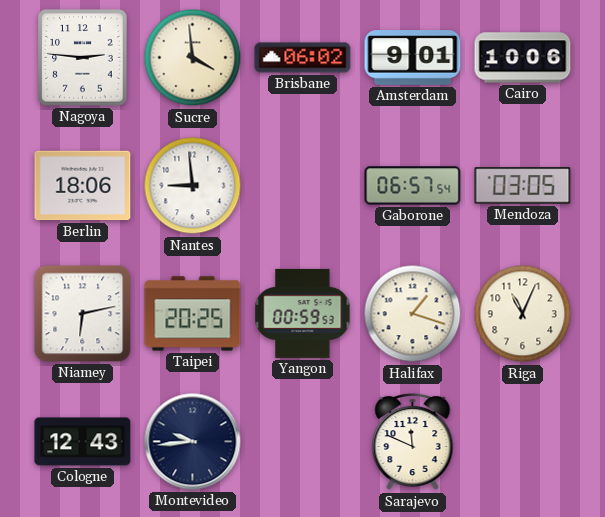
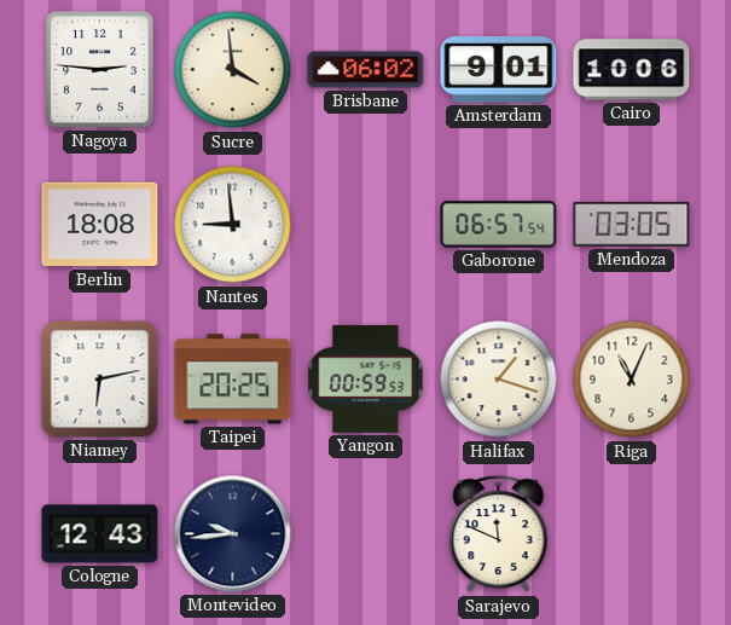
Berlin: 18:06 -> 18:08 (100, 225)
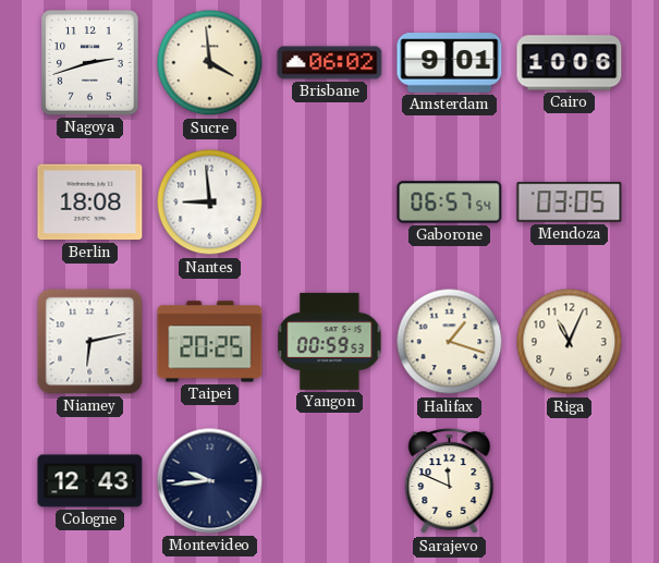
Nagoya: 2:46 -> 2:42 (90, 63)
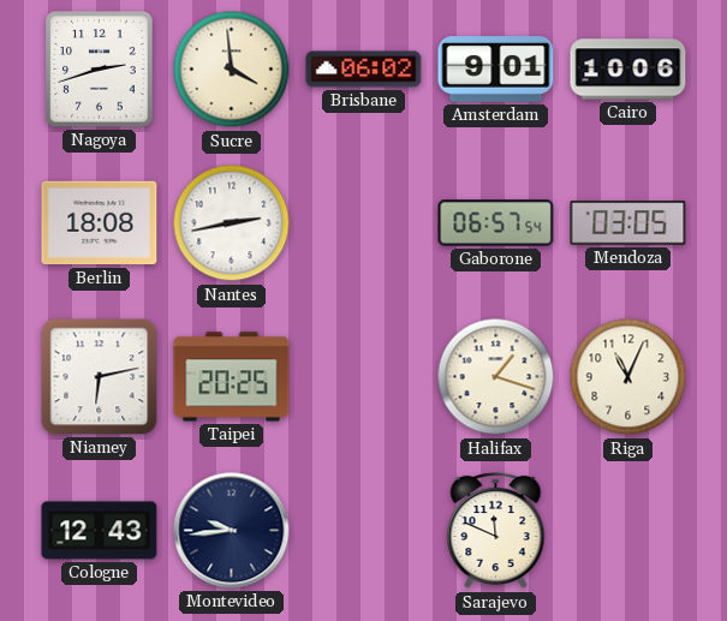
Nantes: 8:59 -> 2:43 (232, 223)
Yangon: 00:59 -> none (330, 341)
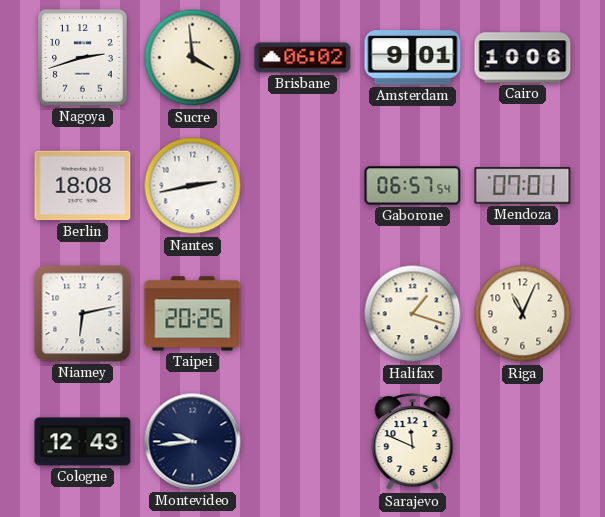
Mendoza: 03:05 -> 07:01 (523, 186)
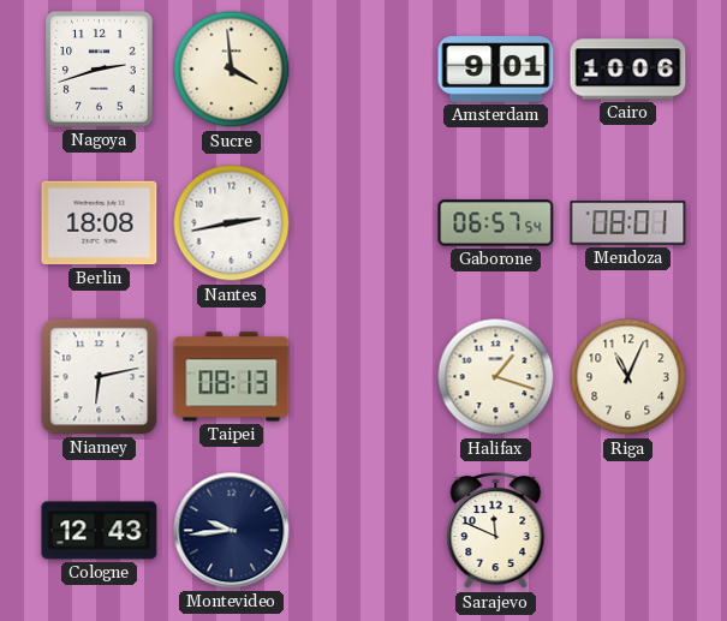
Brisbane: 06:02 -> none (303, 58)
Mendoza: 07:01 -> 08:01 (628, 223)
Taipei: 20:25 -> 08:13 (232, 377)
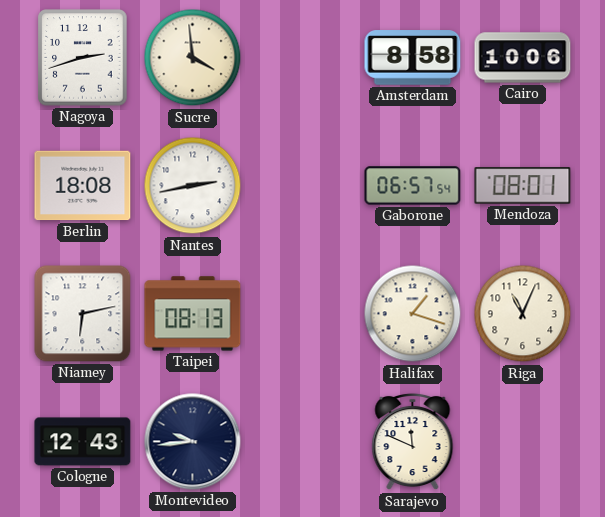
Amsterdam: 9:01 -> 8:58 (413, 58)
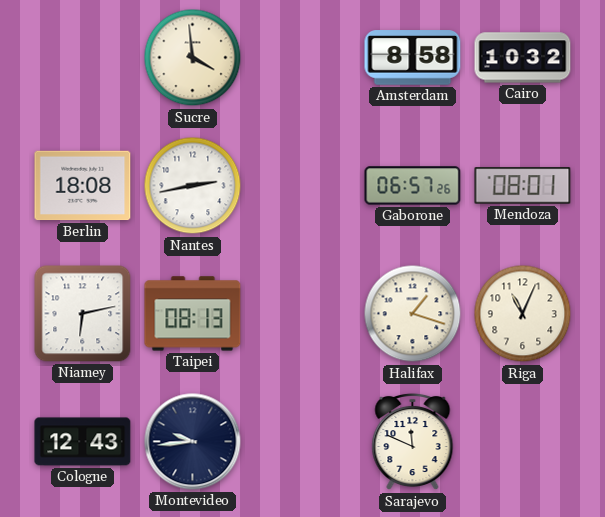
Nagoya: 2:42 -> none (83, 58)
Cairo: 10:06 -> 10:32 (523, 58)
Gaborone: 06:57:54 -> 06:57:26 (413, 186)
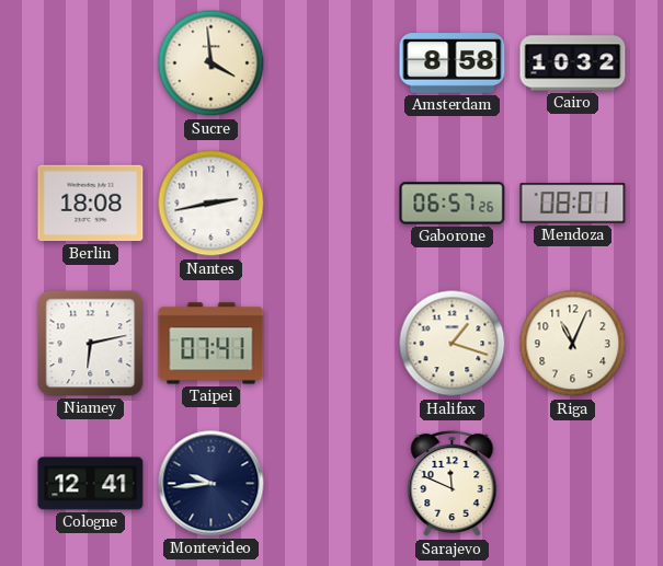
Taipei: 08:13 -> 07:41 (212, 344)
Cologne: 12:43 -> 12:41 (91, 484)
